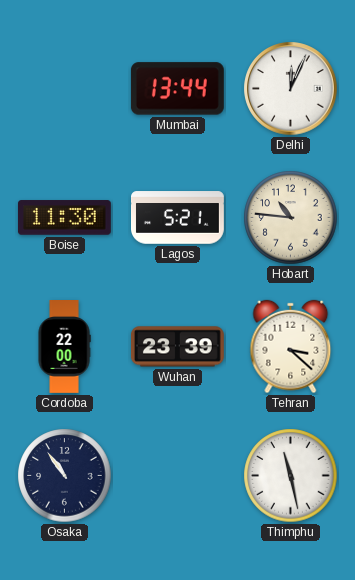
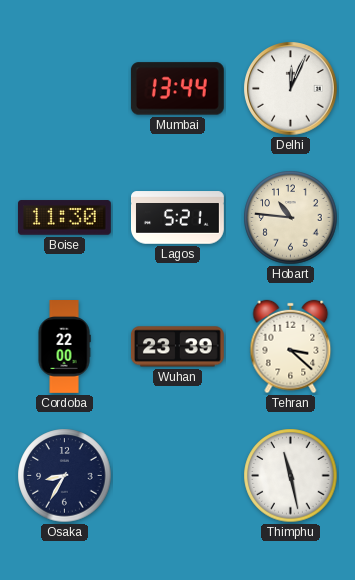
Osaka: 10:54 -> 8:35 (65, 476)
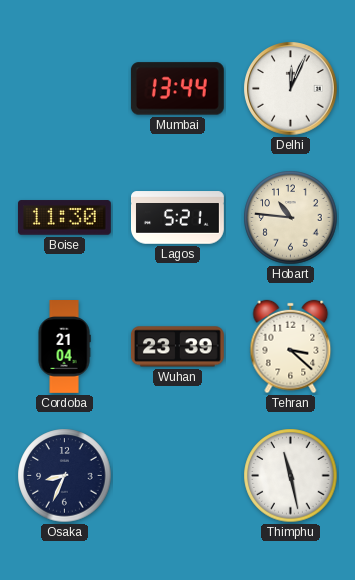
Cordoba: 22:00 -> 21:04 (64, 347)
Osaka: 8:35 -> 8:34 (65, 476)
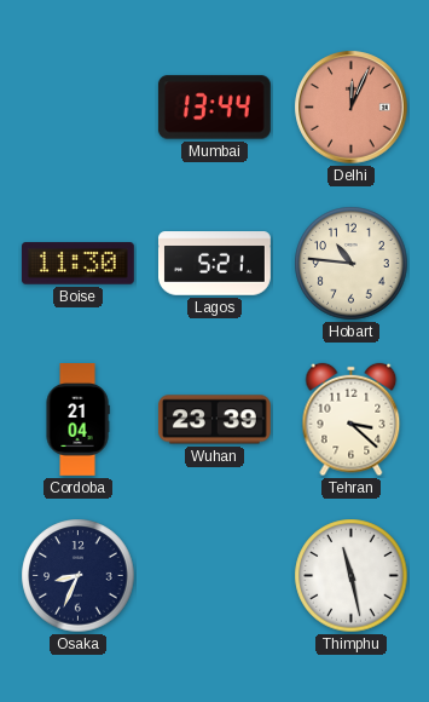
Delhi dial: white -> salmon (352, 108)
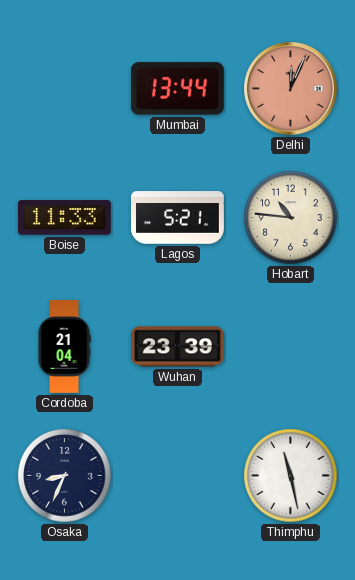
Boise: 11:30 -> 11:33 (64, 218)
Tehran: 3:22 -> none (352, 420)
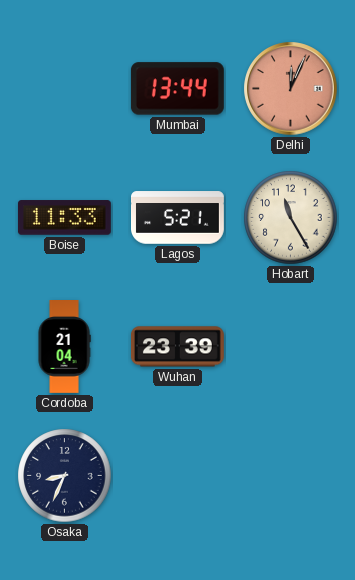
Hobart: 10:46 -> 11:25 (291, 218)
Thimphu: 11:28 -> none (291, 476)
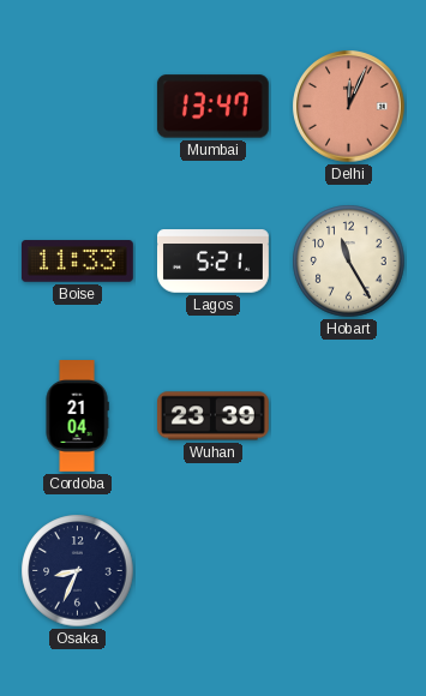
Mumbai: 13:44 -> 13:47 (212, 107)
